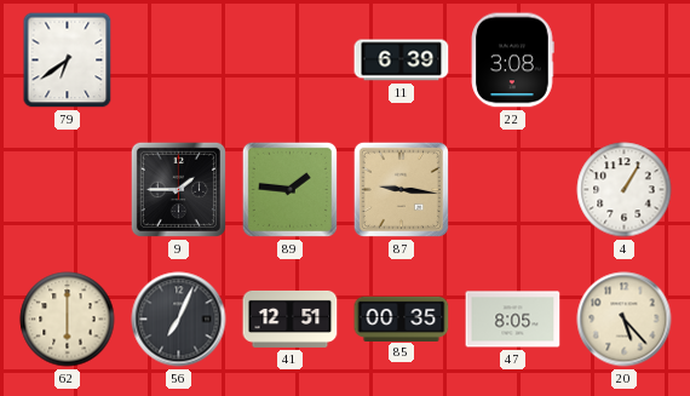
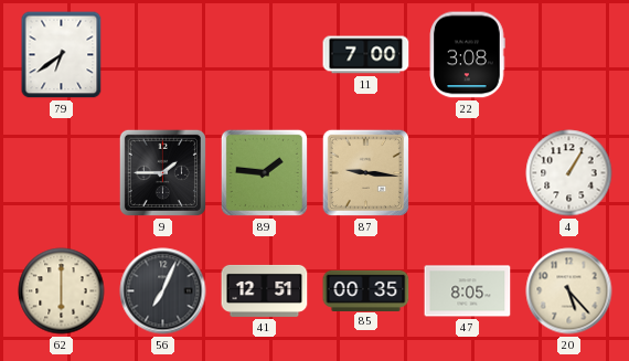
11: 6:39 -> 7:00 (366, 55)
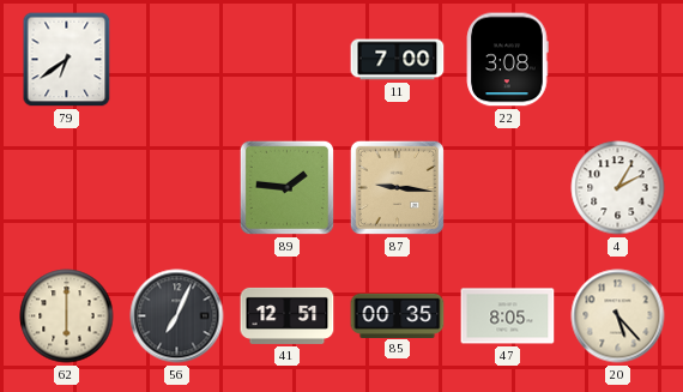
9: 1:45 -> none (162, 172)
4: 1:05 -> 2:05 (618, 188)
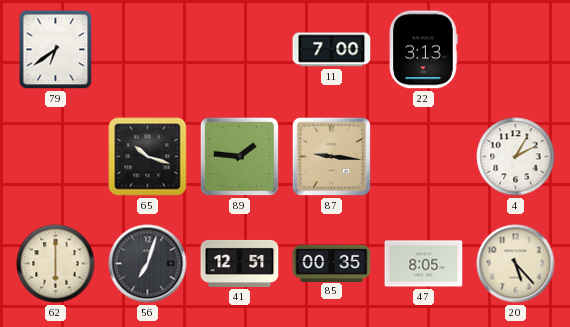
22: 3:08 -> 3:13 (424, 50)
65: none -> 10:18 (148, 157)
56: 7:04 -> 7:03 (148, 264)
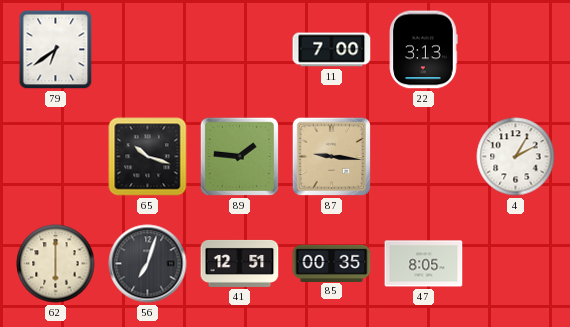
20: 5:23 -> none (516, 264)
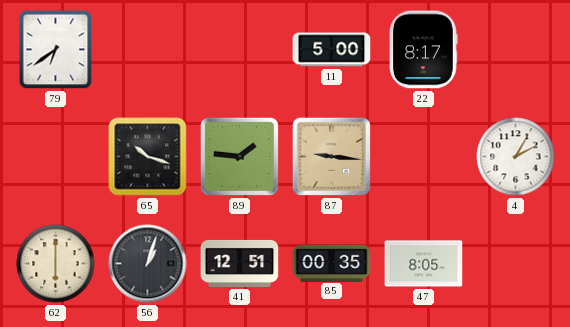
11: 7:00 -> 5:00 (332, 50)
22: 3:13 -> 8:17 (424, 50)
56: 7:03 -> 1:03 (148, 264)
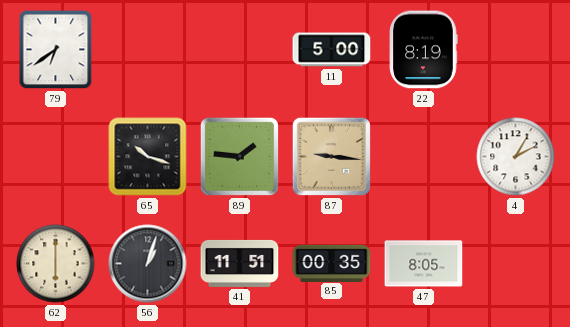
22: 8:17 -> 8:19 (424, 50)
41: 12:51 -> 11:51 (240, 263)
